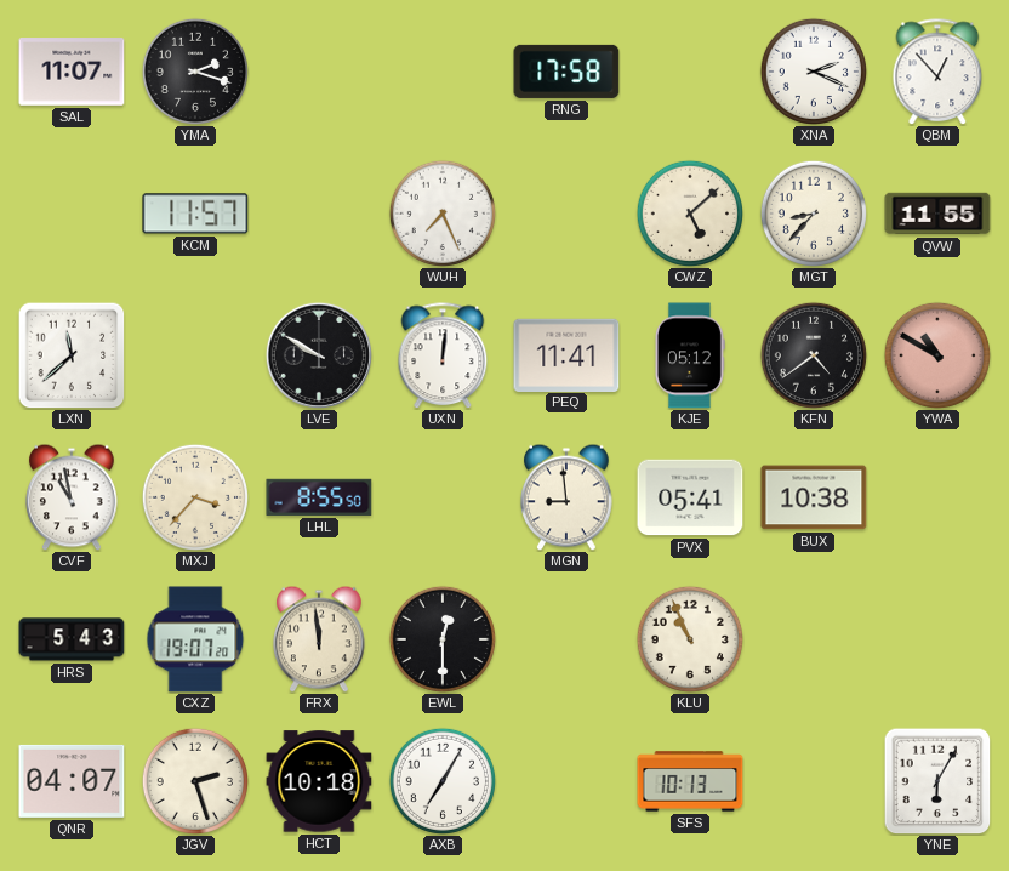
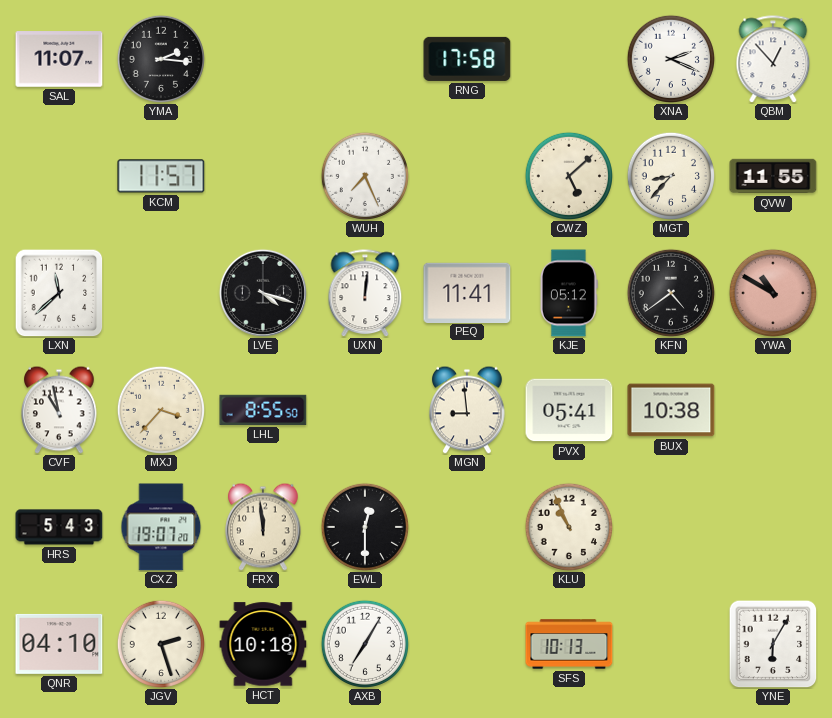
YMA: 2:18 -> 2:16 (160, 58)
LVE: 9:50 -> 4:18 (263, 293)
QNR: 04:07 -> 04:10 (59, 644)
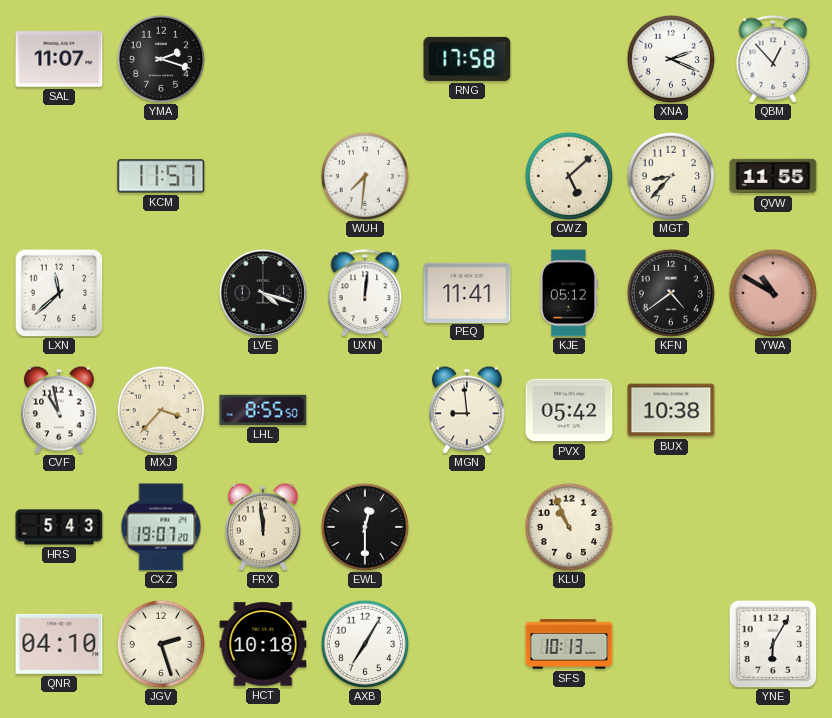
YMA: 2:16 -> 2:18 (160, 58)
WUH: 7:26 -> 7:31 (364, 175)
PVX: 05:41 -> 05:42 (569, 410)
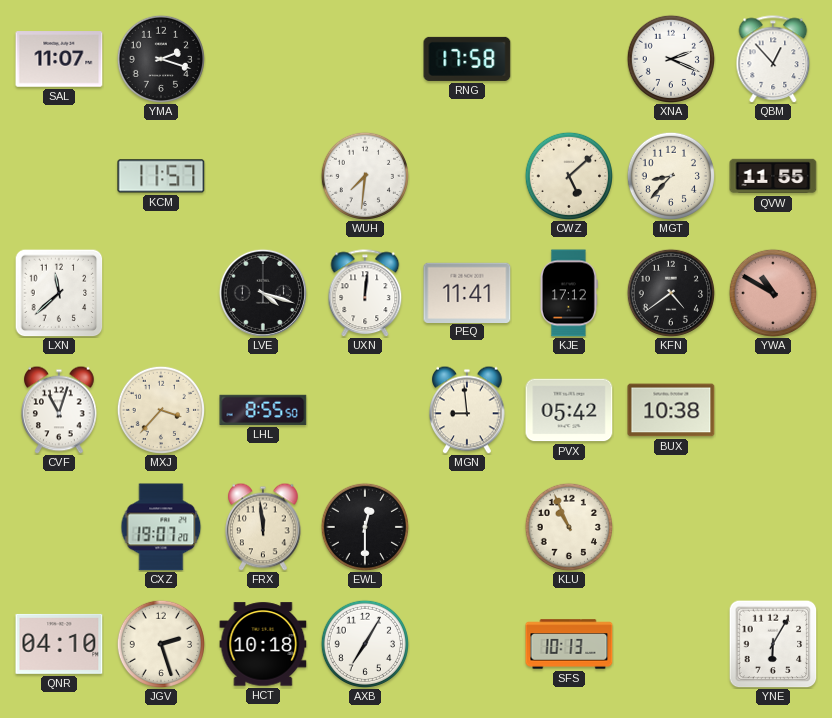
KJE: 05:12 -> 17:12 (568, 293)
CVF: 10:58 -> 11:03 (59, 410)
HRS: 5:43 -> none (59, 527)
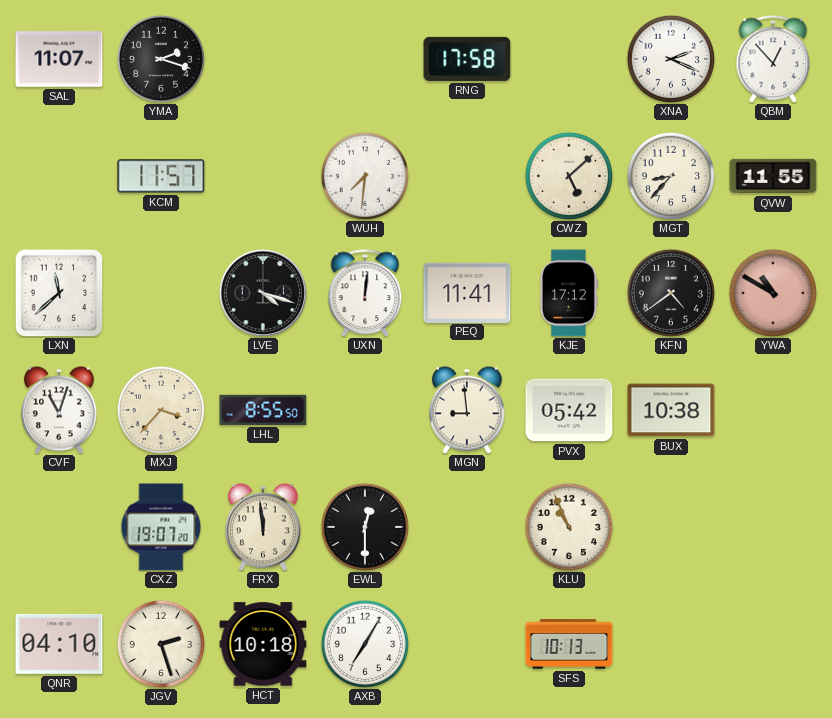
YNE: 6:05 -> none (773, 644)
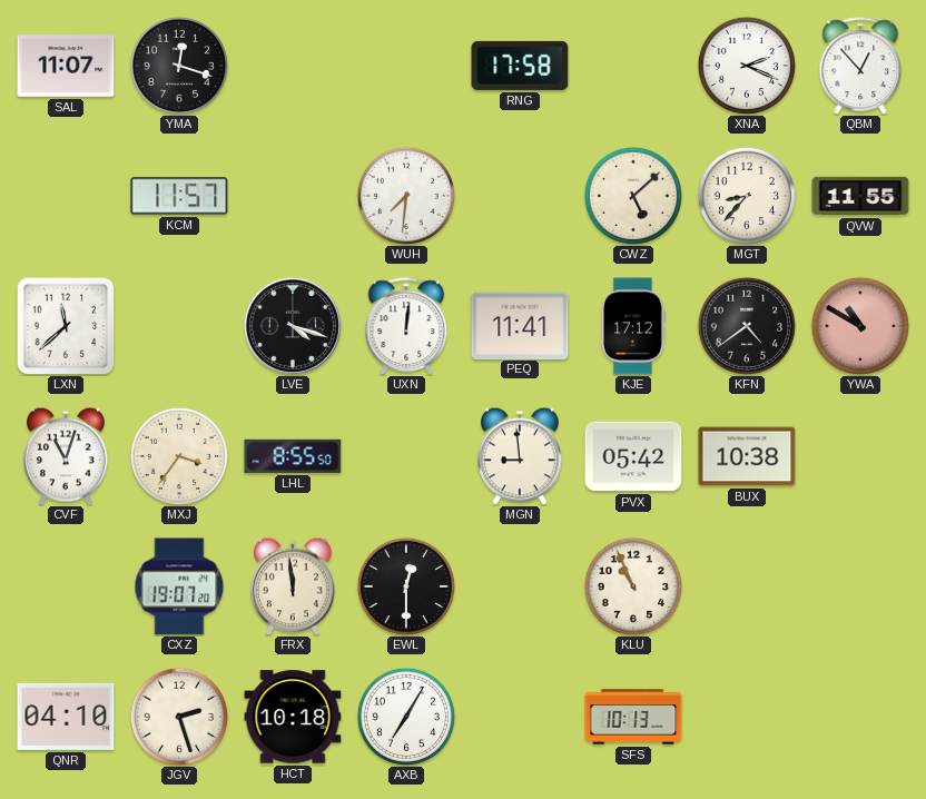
YMA: 2:18 -> 12:18 (178, 65)
MXJ: 3:37 -> 3:36 (178, 455)
